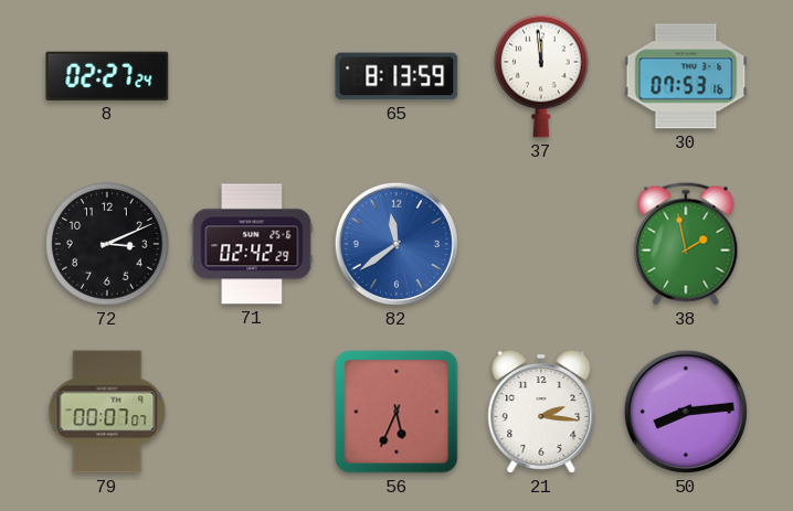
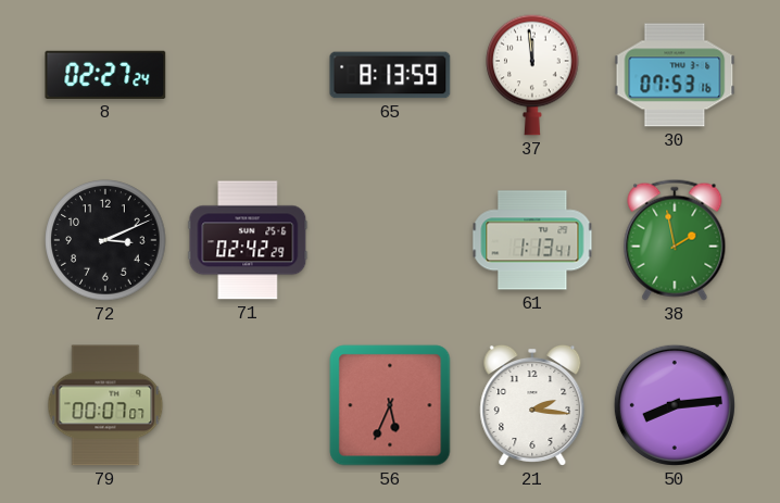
82: 11:39 -> none (396, 244)
61: none -> 1:13 (532, 240)
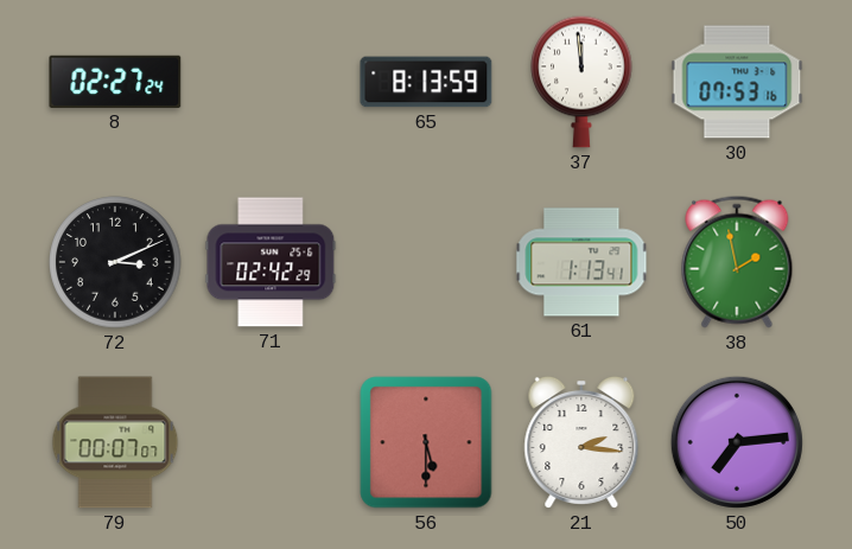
56: 5:34 -> 5:30 (426, 442)
50: 8:14 -> 7:14 (737, 442)
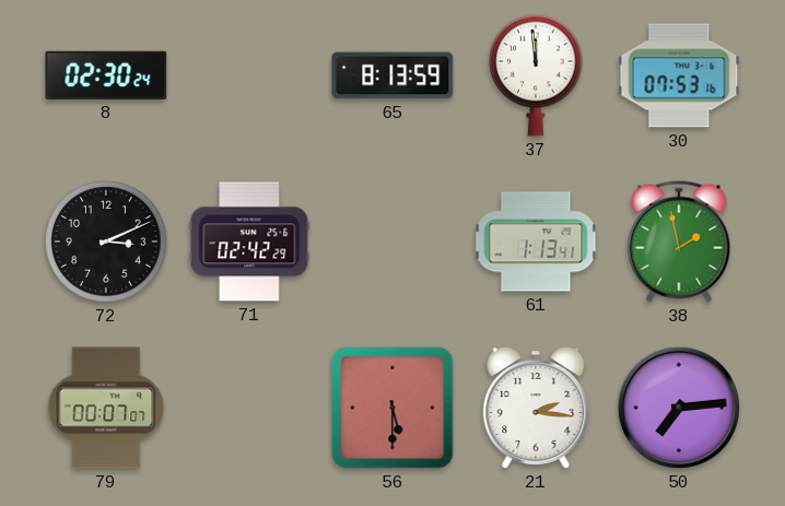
8: 02:27 -> 02:30 (106, 75)
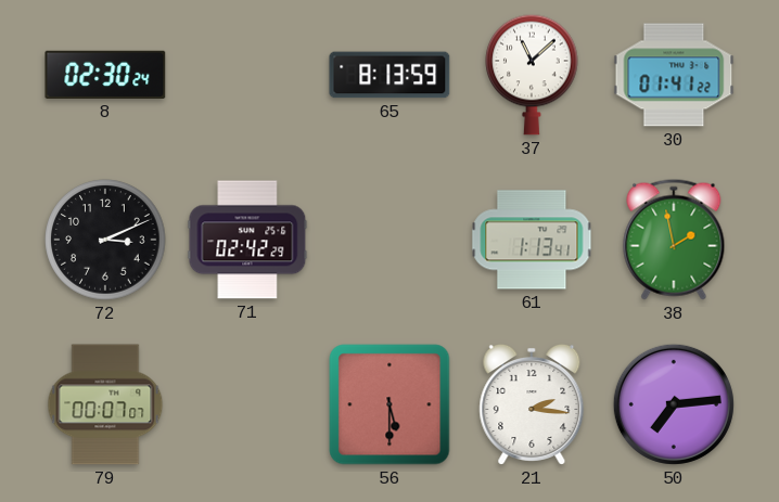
37: 11:59 -> 11:08 (532, 75)
30: 07:53 -> 01:41 (674, 75)
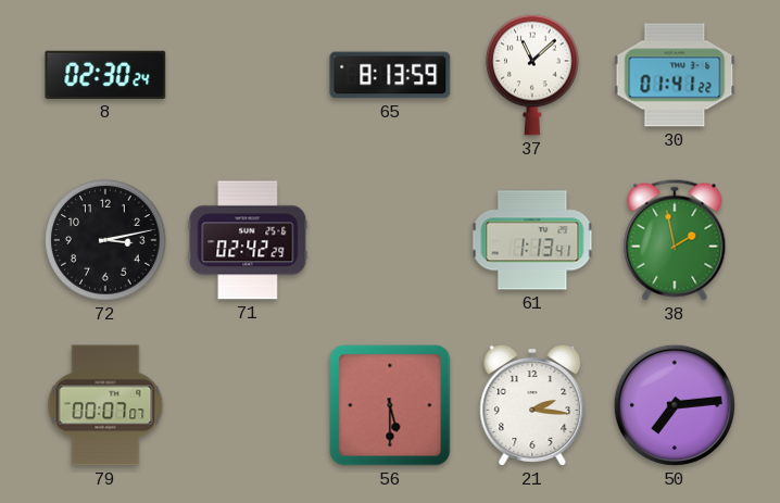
72: 3:11 -> 3:13 (105, 240)
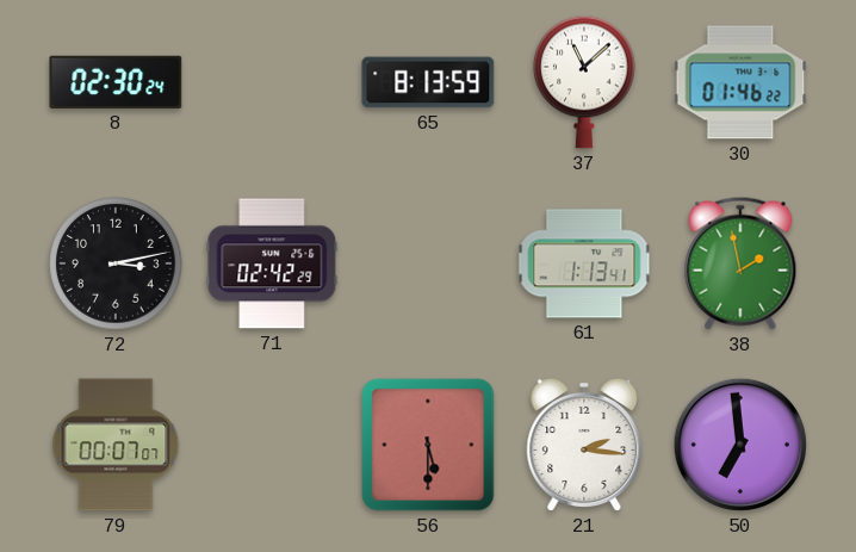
30: 01:41 -> 01:46 (740, 82)
50: 7:14 -> 6:59 (740, 445)
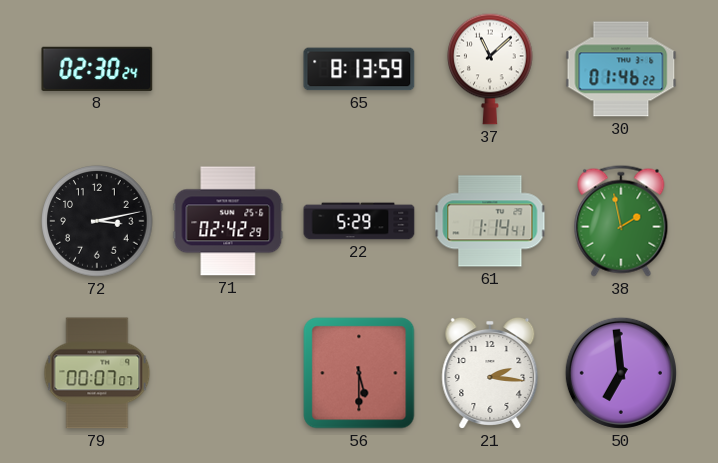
22: none -> 5:29 (359, 221)
61: 1:13 -> 1:14 (490, 221)
